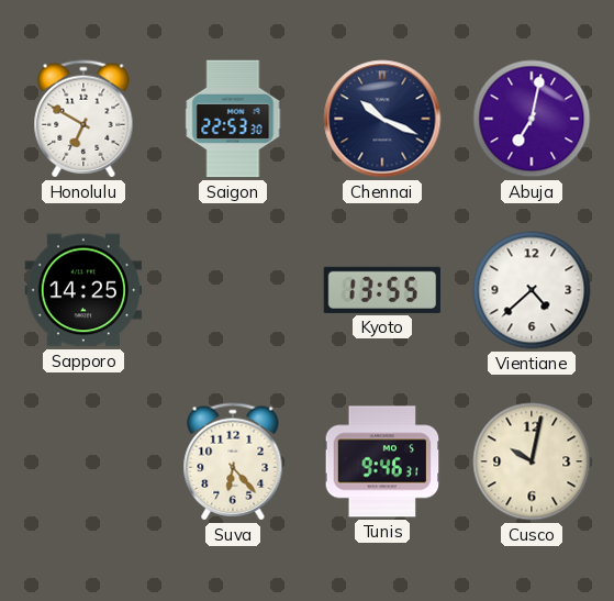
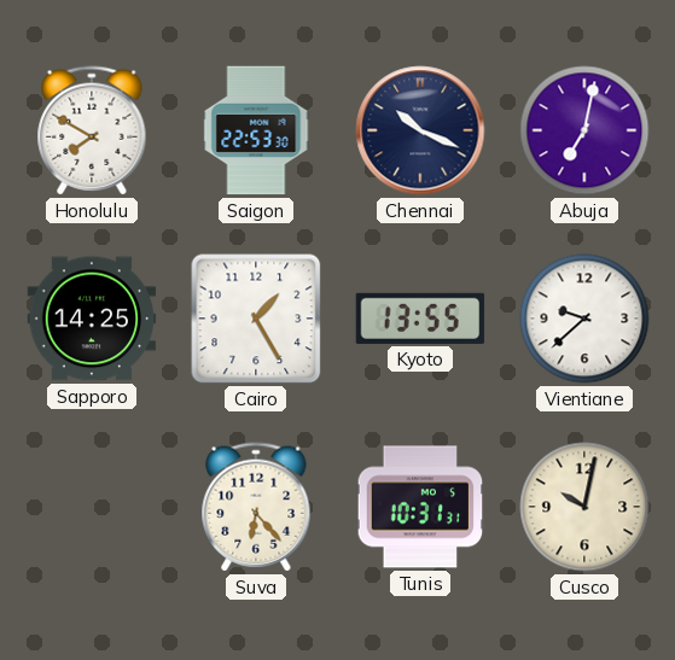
Honolulu: 6:50 -> 7:50 (92, 130)
Cairo: none -> 1:25 (256, 319)
Vientiane: 4:38 -> 9:38 (584, 319)
Tunis: 9:46 -> 10:31 (420, 507)
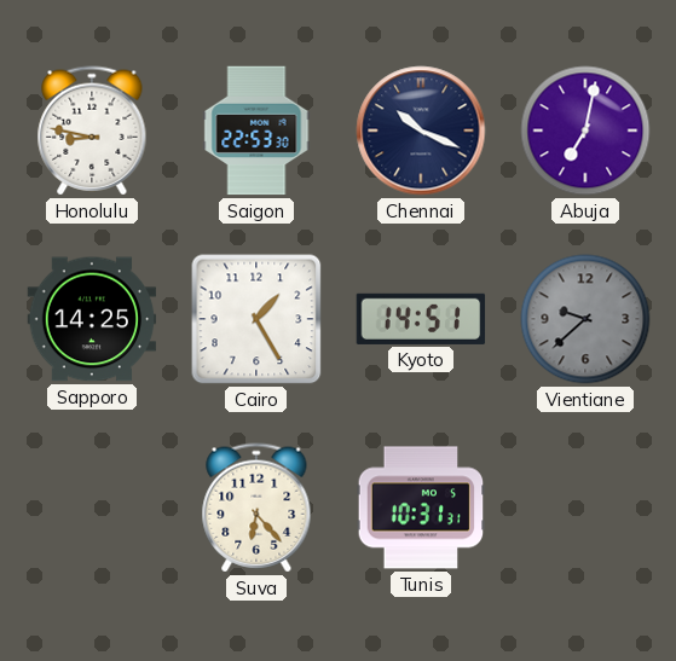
Honolulu: 7:50 -> 8:47 (92, 131)
Kyoto: 13:55 -> 14:51 (421, 319)
Vientiane dial: white -> grey (585, 319)
Cusco: 10:02 -> none (584, 507)
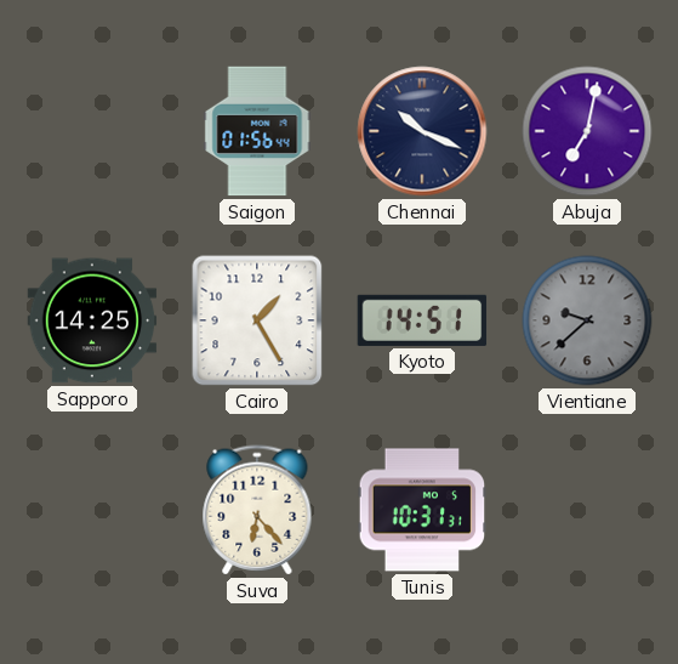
Honolulu: 8:47 -> none (92, 131)
Saigon: 22:53 -> 01:56 (257, 131)
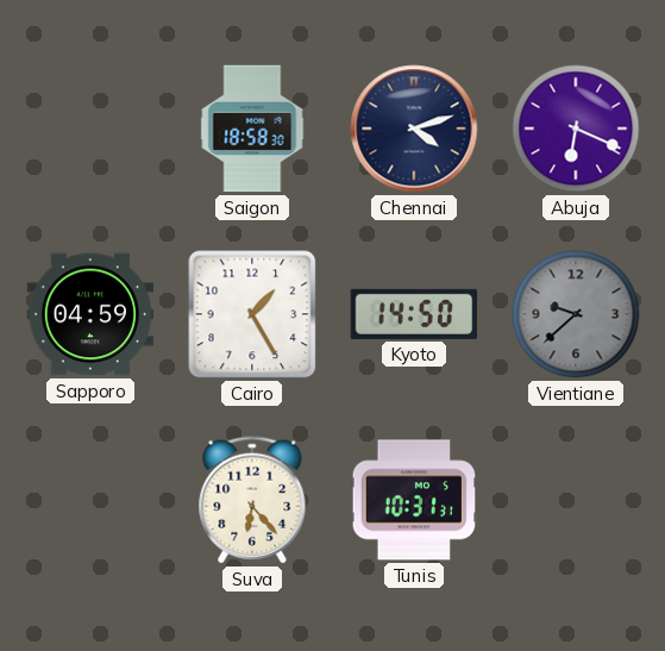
Saigon: 01:56 -> 18:58 (252, 129)
Chennai: 10:19 -> 4:12 (414, 129)
Abuja: 7:02 -> 6:19 (576, 129)
Sapporo: 14:25 -> 04:59 (90, 314)
Kyoto: 14:51 -> 14:50 (414, 314)
